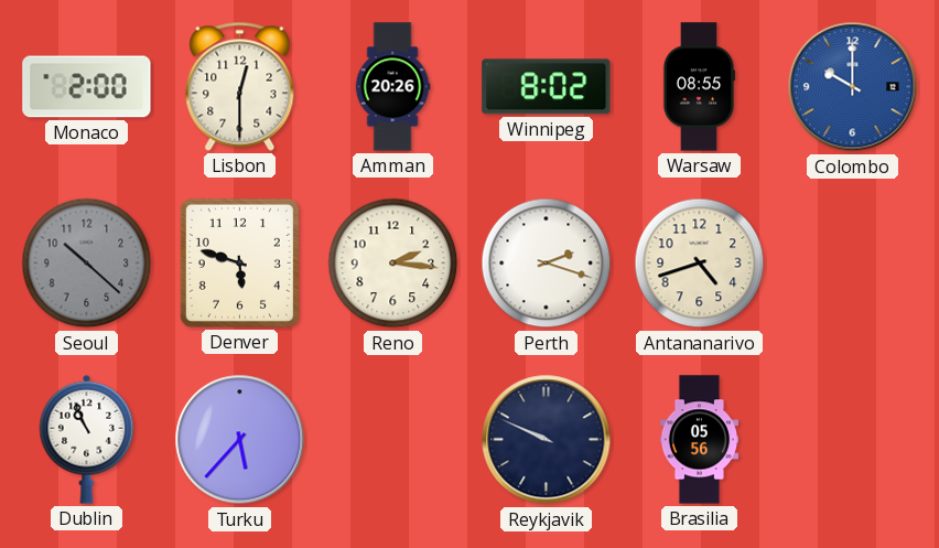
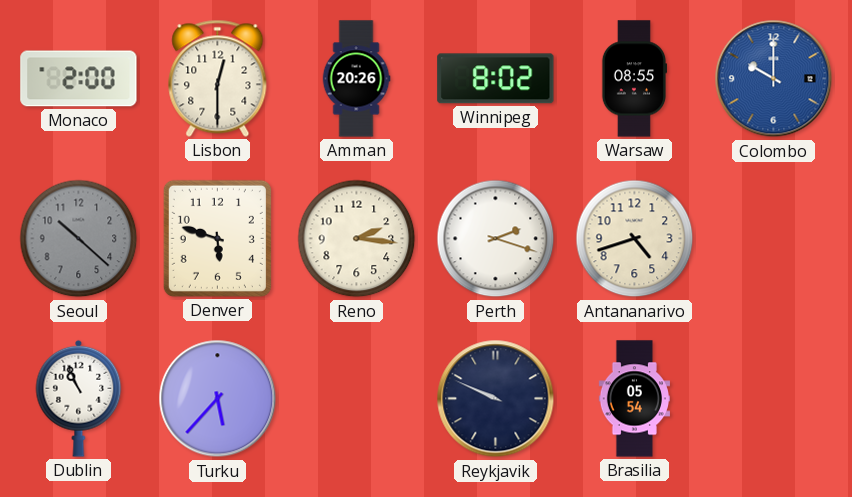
Brasilia: 05:56 -> 05:54 (634, 399)
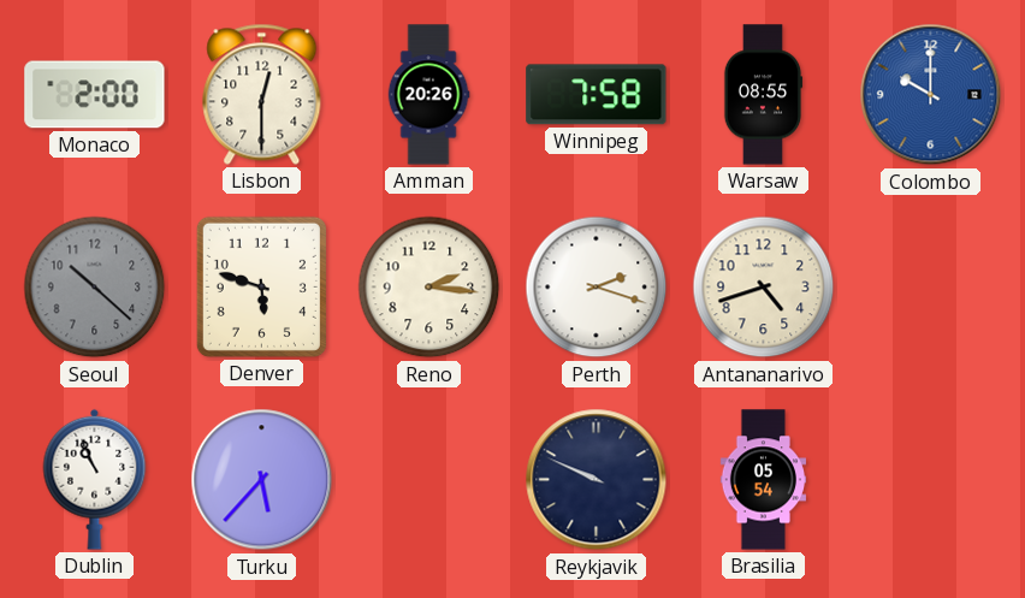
Winnipeg: 8:02 -> 7:58 (597, 95)
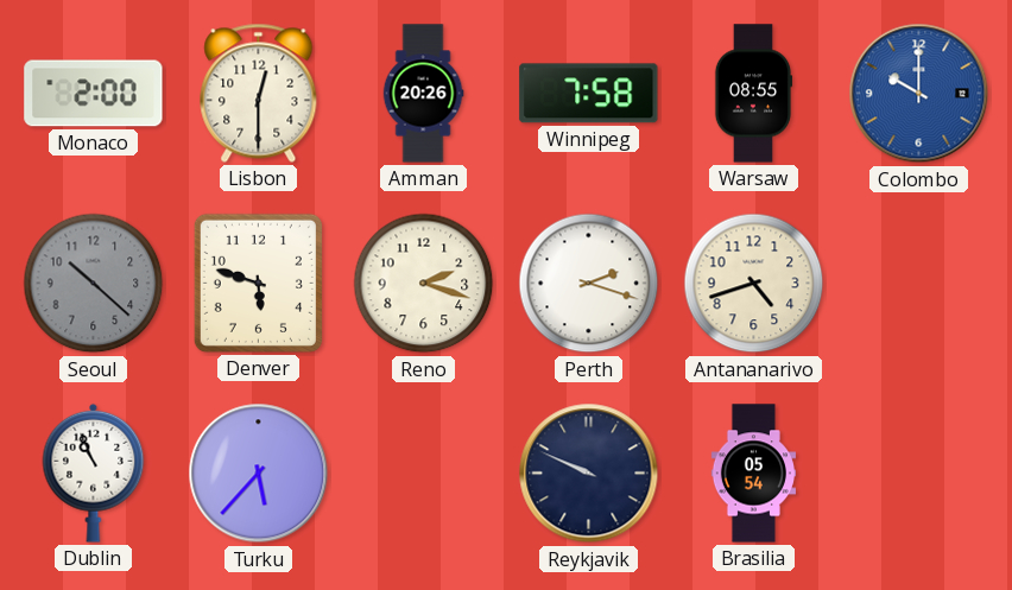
Reno: 2:16 -> 2:18 (424, 284)
